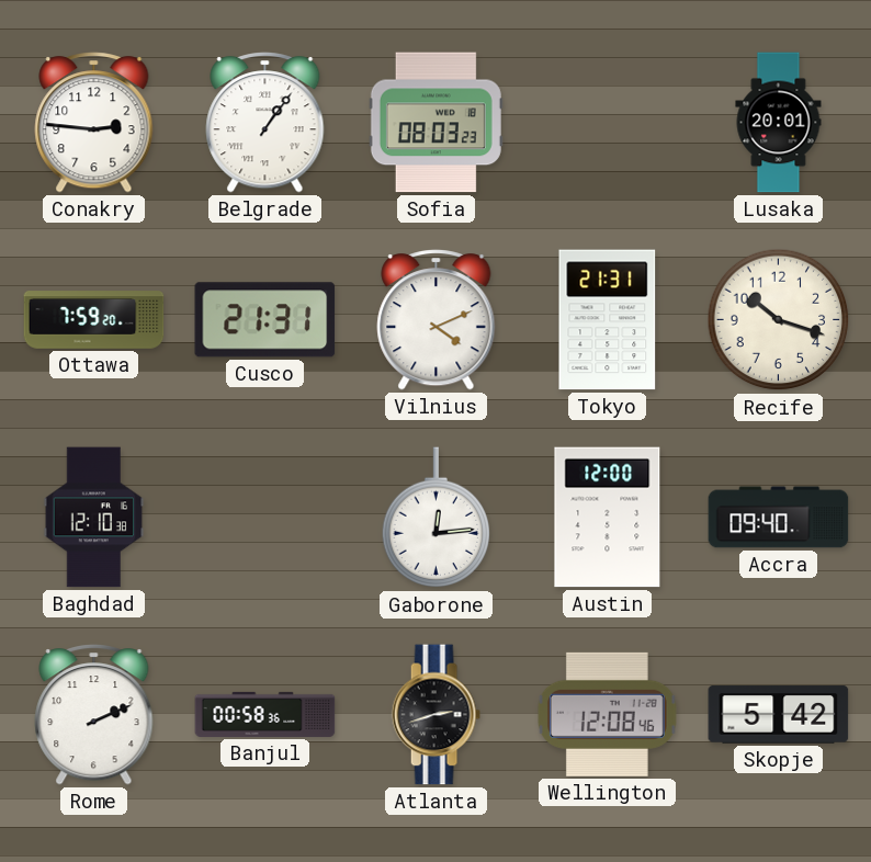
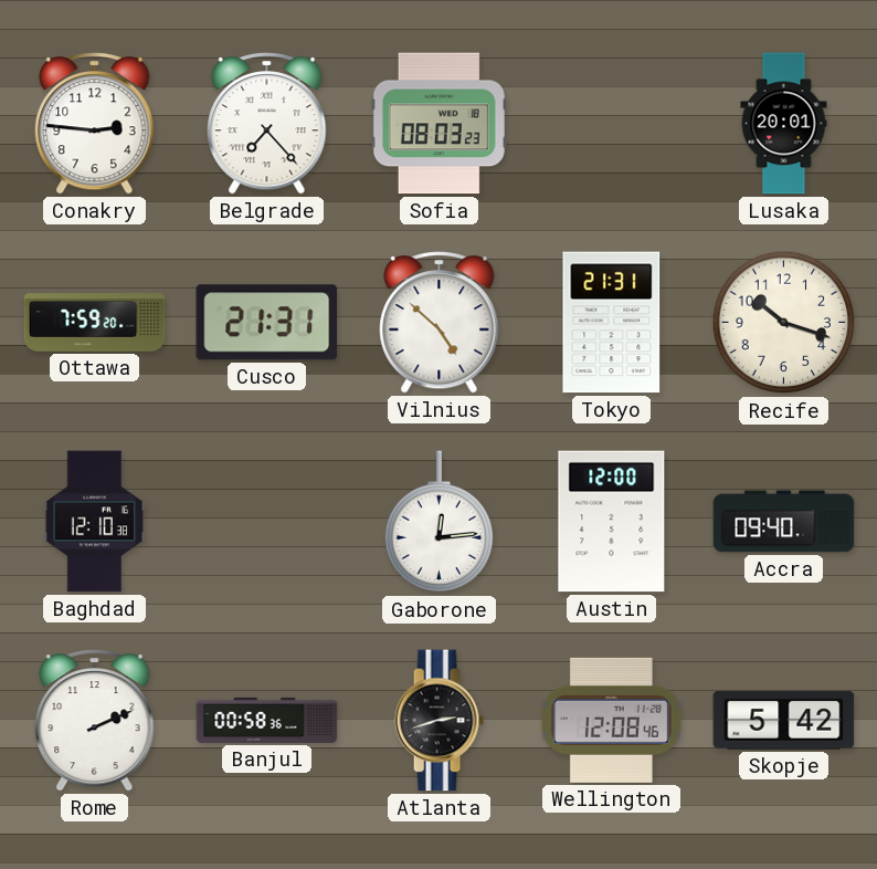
Belgrade: 1:06 -> 7:23 (267, 124)
Vilnius: 4:11 -> 4:52 (440, 323)
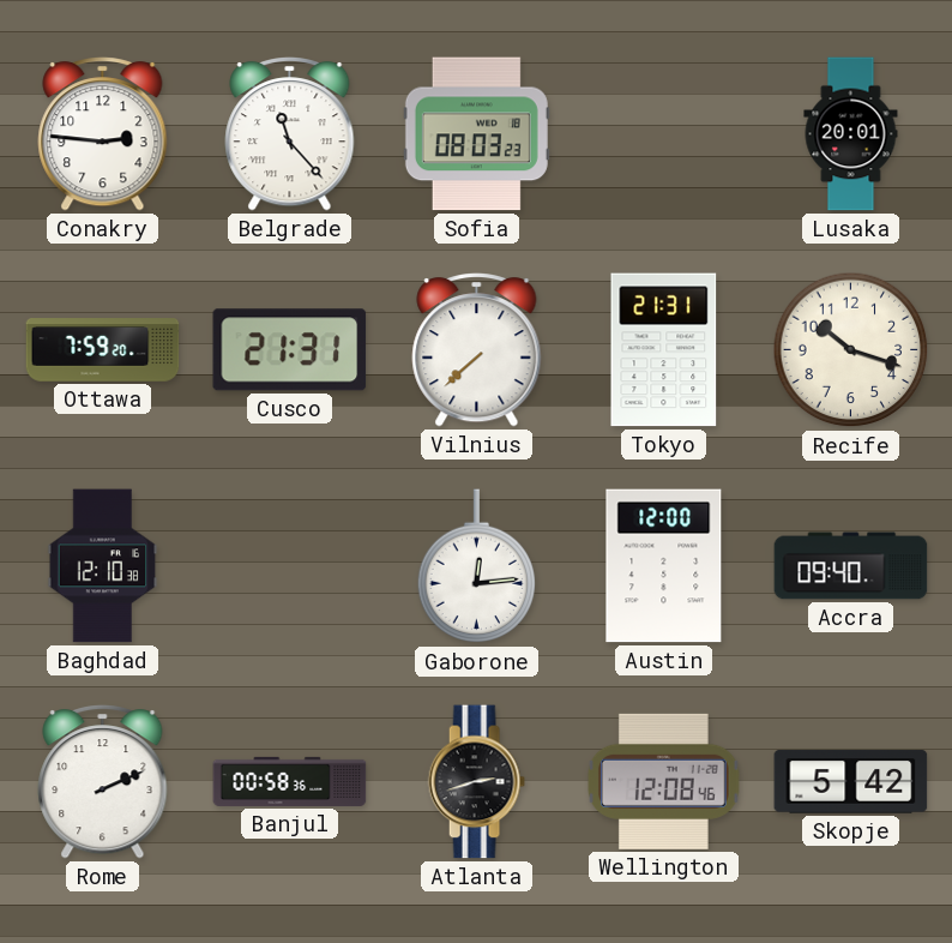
Belgrade: 7:23 -> 11:23 (290, 134)
Vilnius: 4:52 -> 7:38 (477, 350)
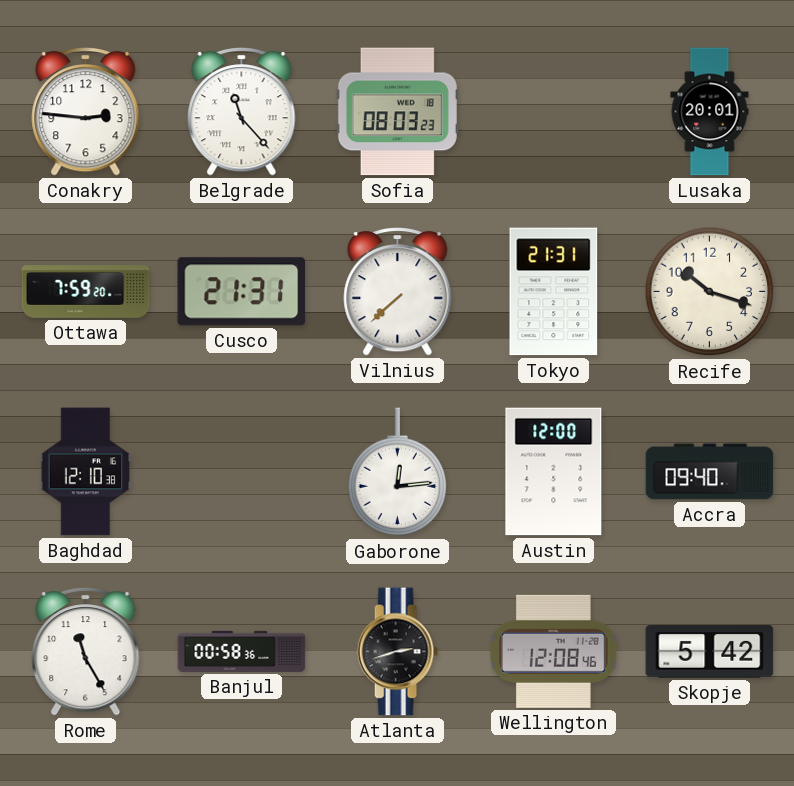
Rome: 2:11 -> 11:25 (86, 652)
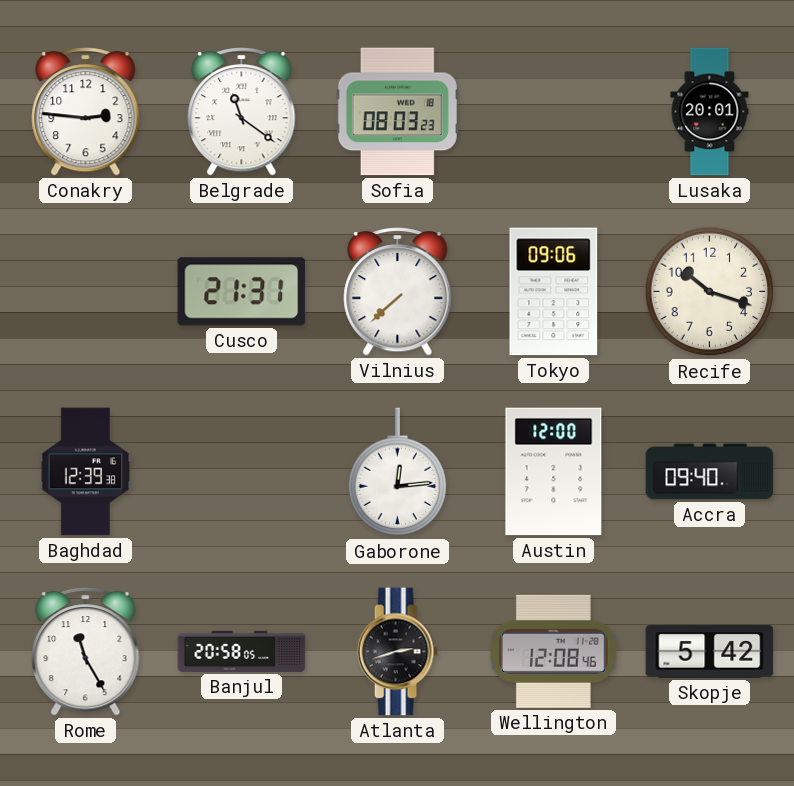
Belgrade: 11:23 -> 11:21 (242, 112)
Ottawa: 7:59 -> none (86, 292)
Tokyo: 21:31 -> 09:06 (554, 292)
Baghdad: 12:10 -> 12:39 (86, 472)
Banjul: 00:58 -> 20:58 (242, 651)
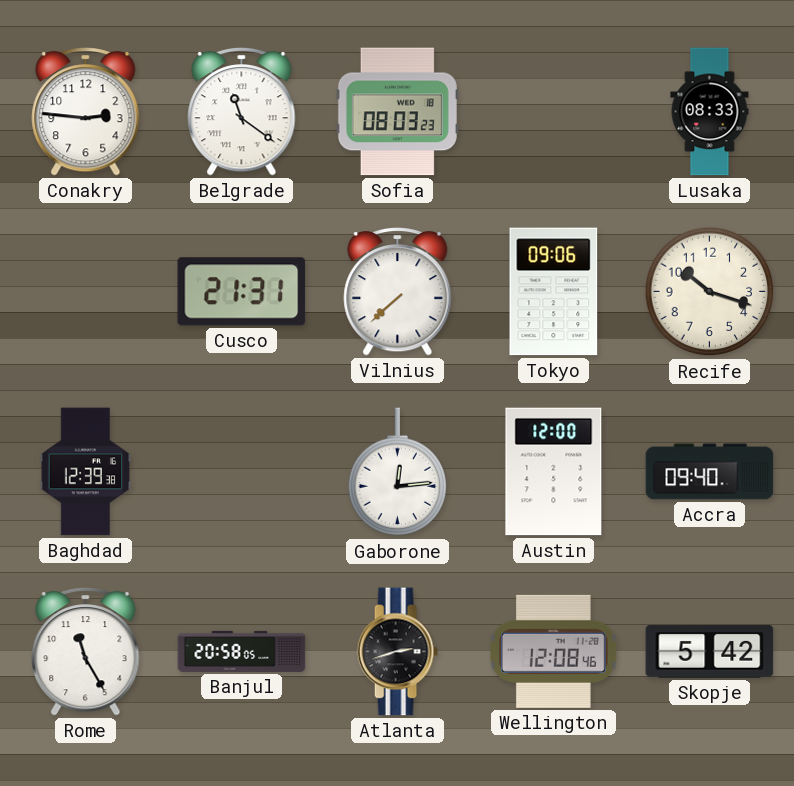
Lusaka: 20:01 -> 08:33 (710, 112)
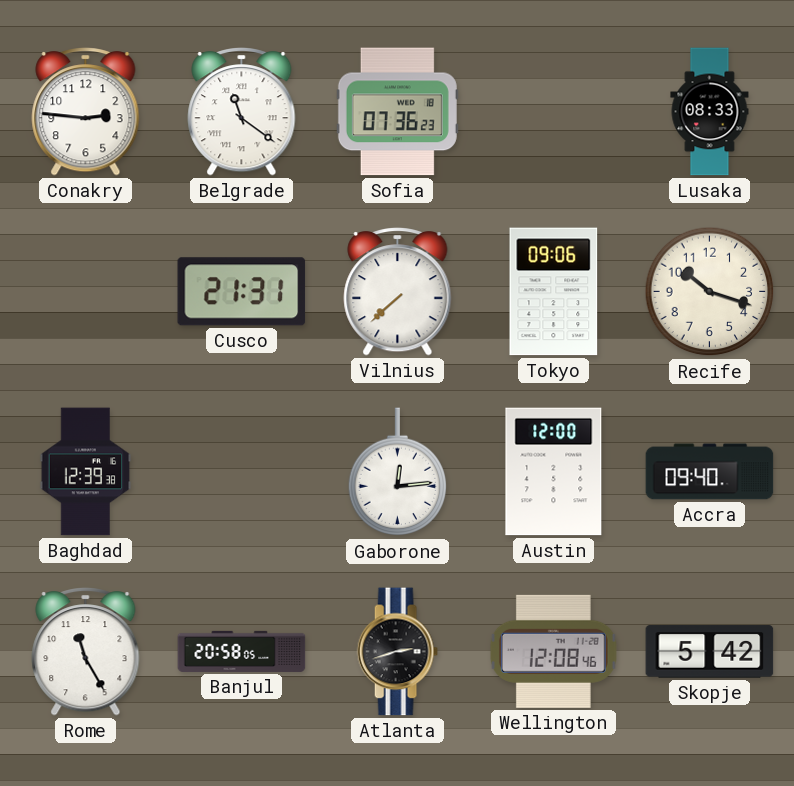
Sofia: 08:03 -> 07:36 (397, 112)
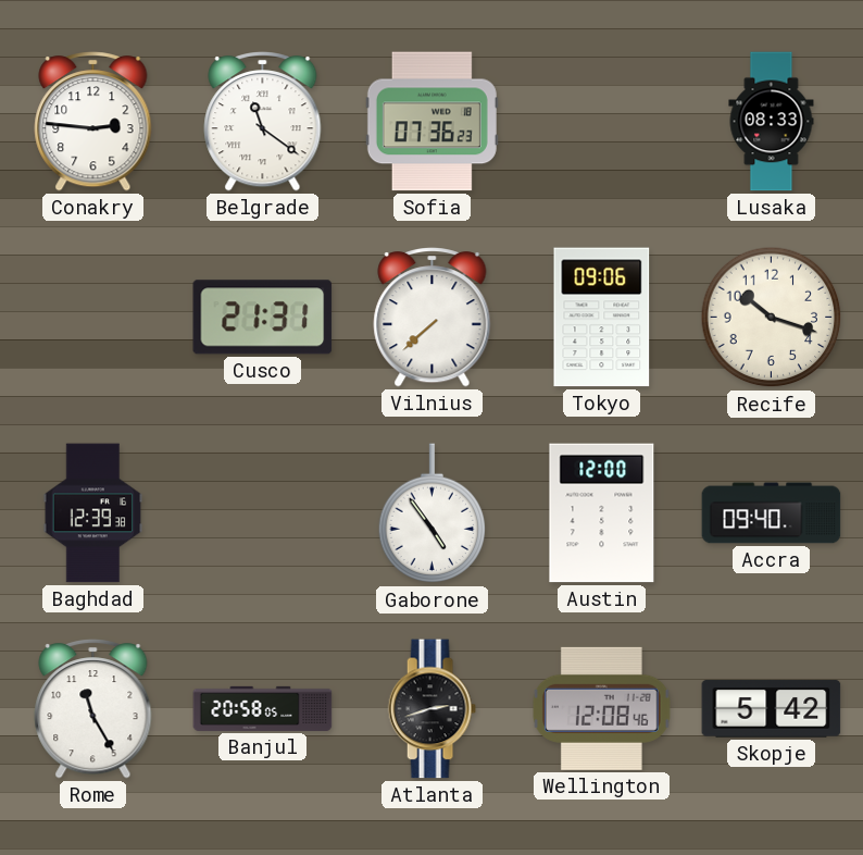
Gaborone: 12:14 -> 4:54 (433, 513)
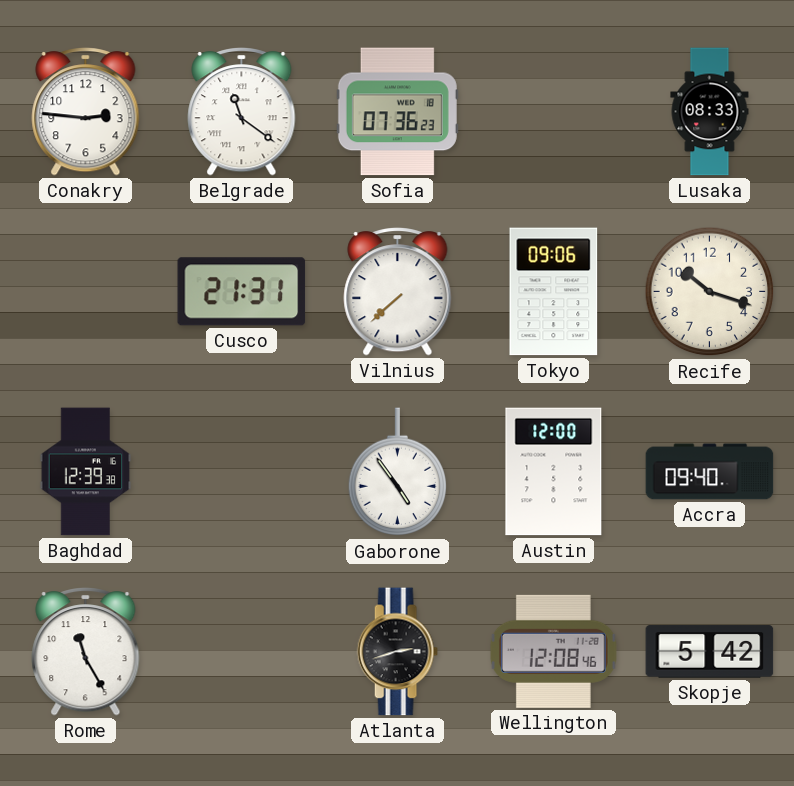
Banjul: 20:58 -> none (263, 708)
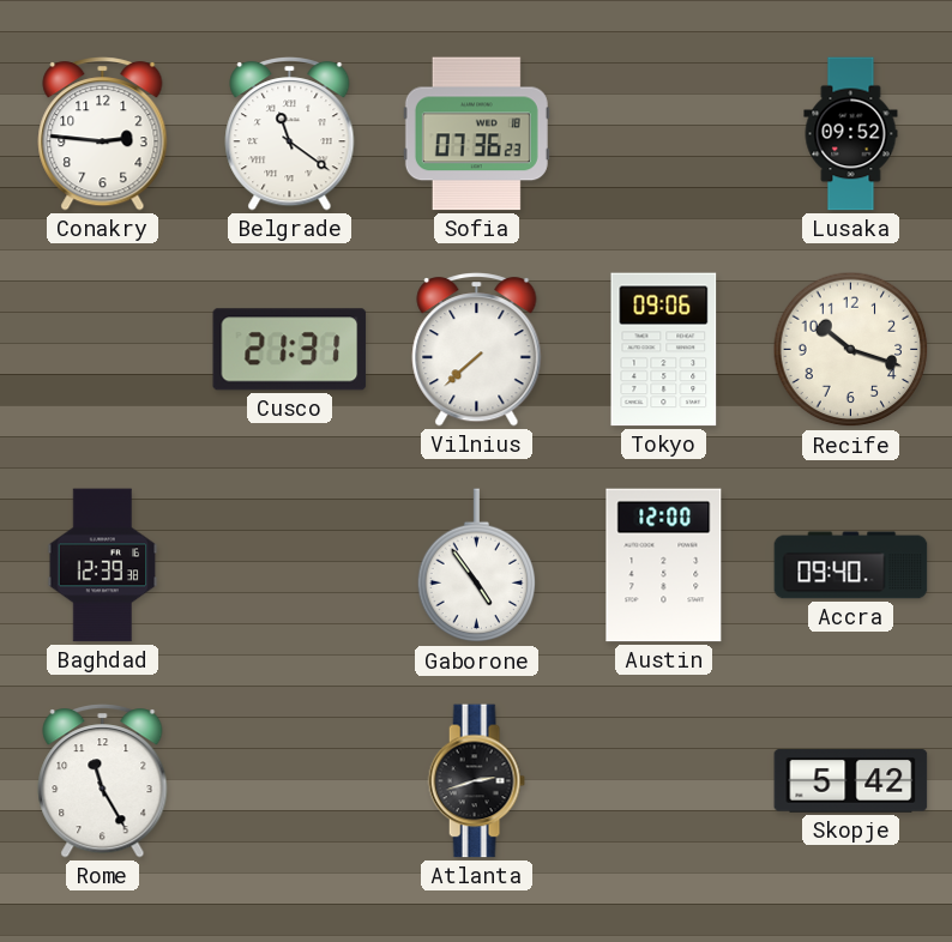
Lusaka: 08:33 -> 09:52 (851, 134)
Wellington: 12:08 -> none (553, 651)
